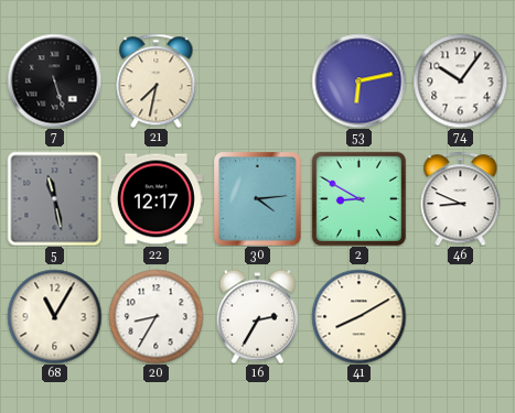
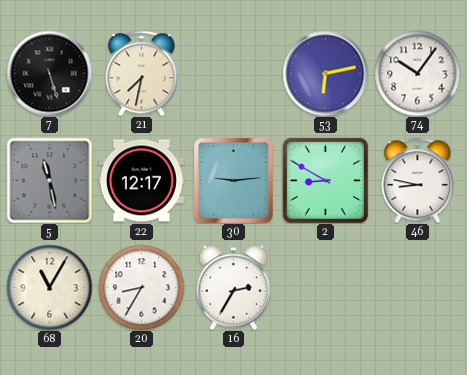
30: 4:14 -> 9:14 (234, 180)
46: 8:49 -> 8:47 (418, 180)
41: 8:10 -> none (358, 316)
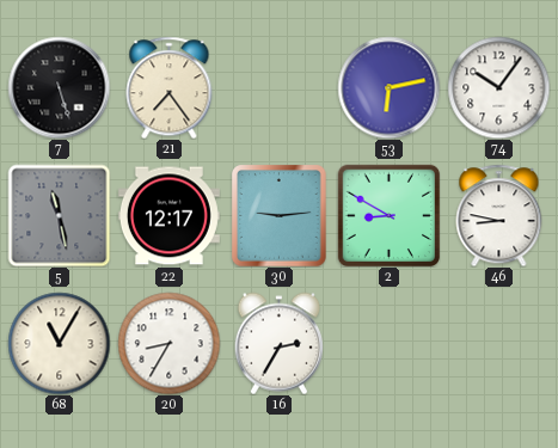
21: 7:32 -> 7:24 (170, 87)
